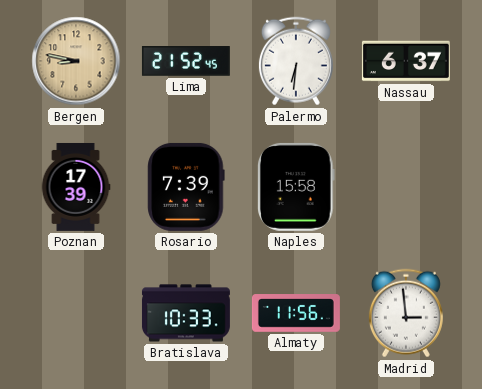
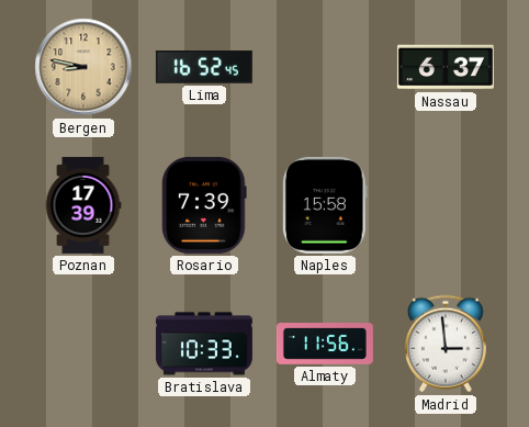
Lima: 21:52 -> 16:52 (204, 68)
Palermo: 6:31 -> none (296, 61)
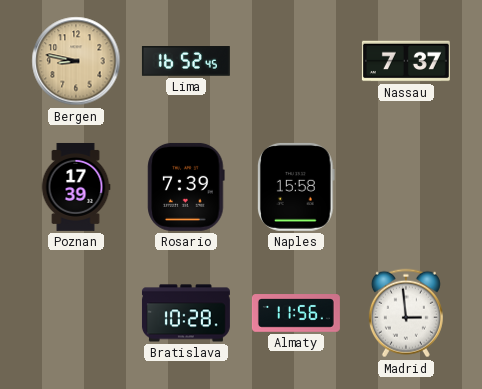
Nassau: 6:37 -> 7:37 (406, 61)
Bratislava: 10:33 -> 10:28 (186, 313)
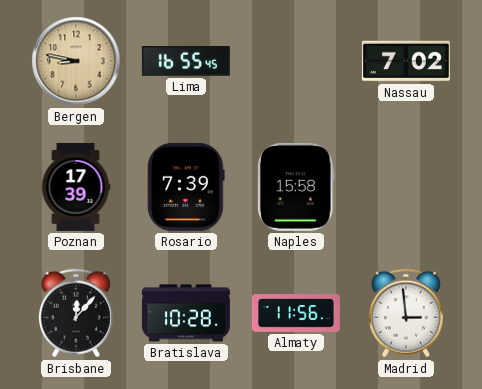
Lima: 16:52 -> 16:55 (186, 62)
Nassau: 7:37 -> 7:02 (406, 61)
Brisbane: none -> 12:07 (76, 313)
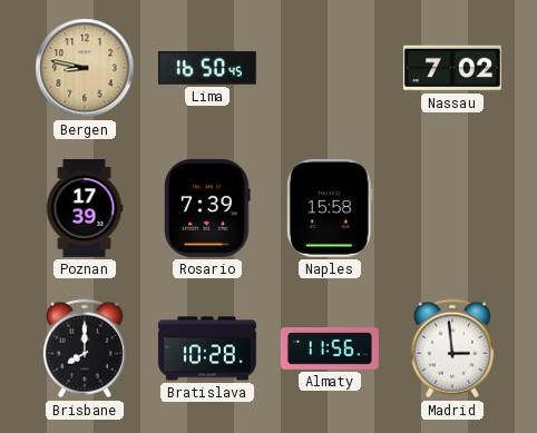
Lima: 16:55 -> 16:50 (207, 69)
Brisbane: 12:07 -> 8:00 (85, 348)
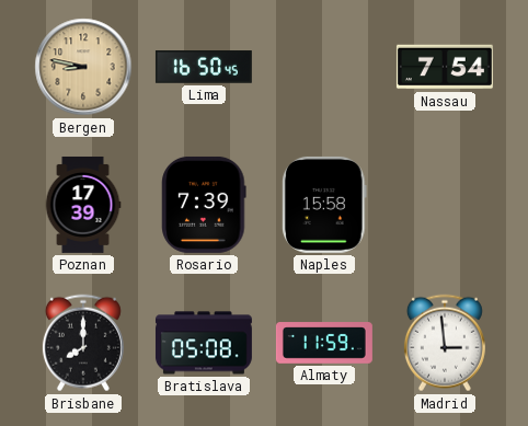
Nassau: 7:02 -> 7:54 (445, 67)
Bratislava: 10:28 -> 05:08 (204, 343)
Almaty: 11:56 -> 11:59 (324, 343)
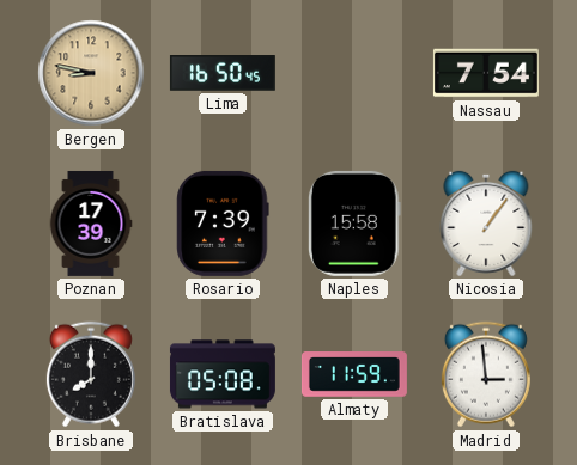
Nicosia: none -> 1:06 (486, 224)
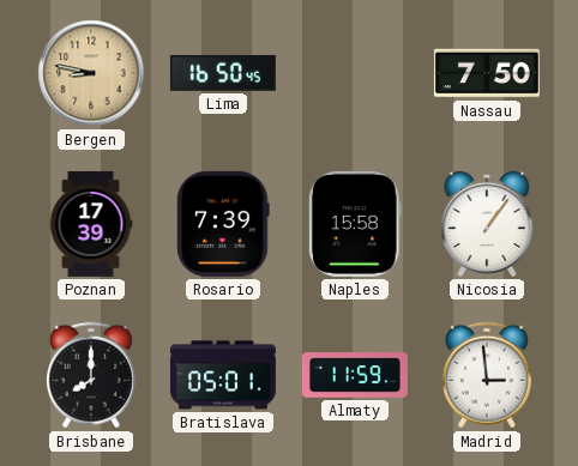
Nassau: 7:54 -> 7:50 (487, 73)
Bratislava: 05:08 -> 05:01 (223, 375)
